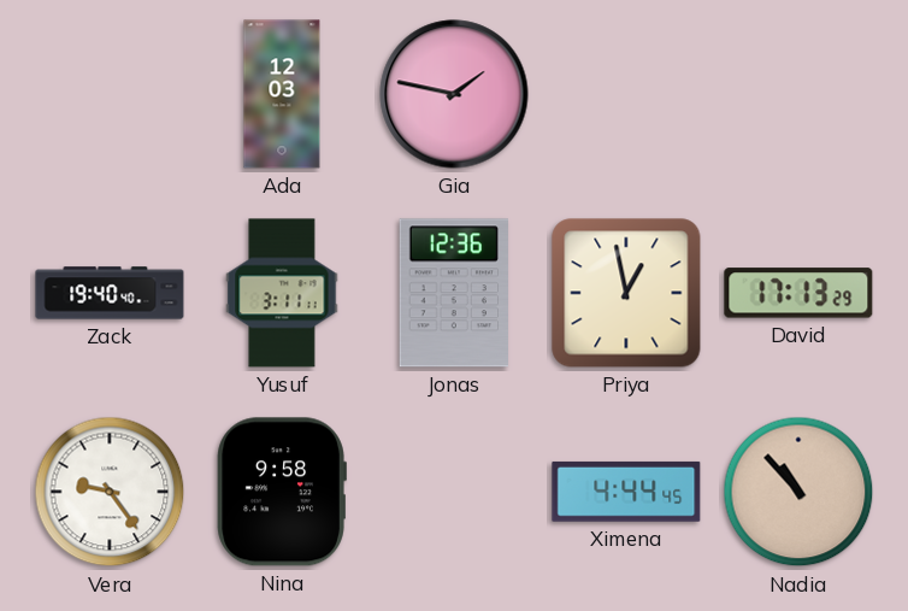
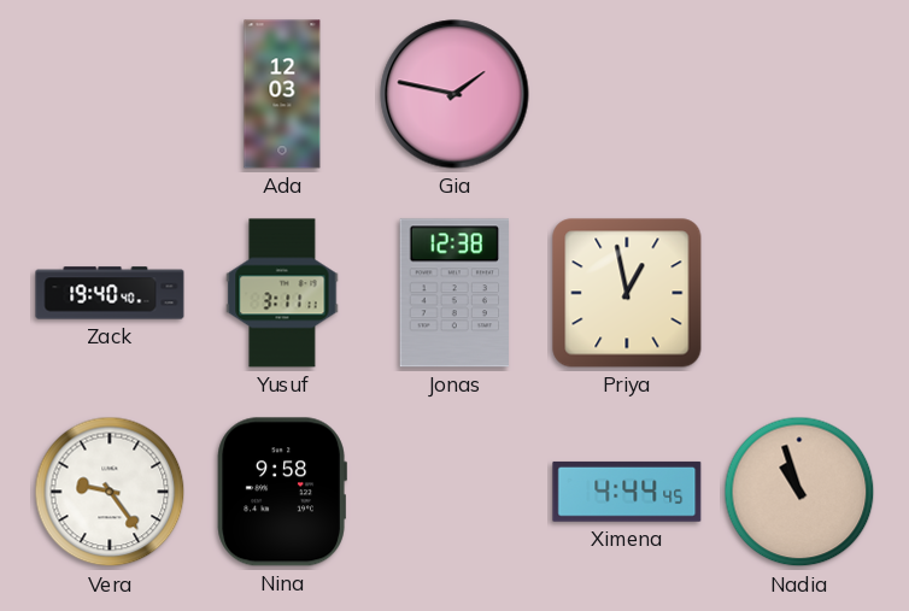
Jonas: 12:36 -> 12:38 (453, 293)
David: 17:13 -> none (798, 293)
Nadia: 10:53 -> 10:57 (799, 492)
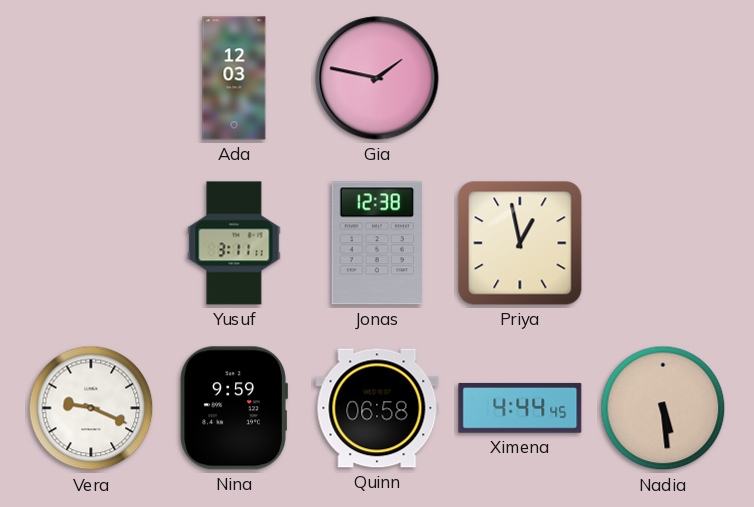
Zack: 19:40 -> none (110, 293)
Vera: 9:24 -> 9:19 (91, 408)
Nina: 9:58 -> 9:59 (234, 408)
Quinn: none -> 06:58 (377, 408)
Nadia: 10:57 -> 5:29 (663, 408)
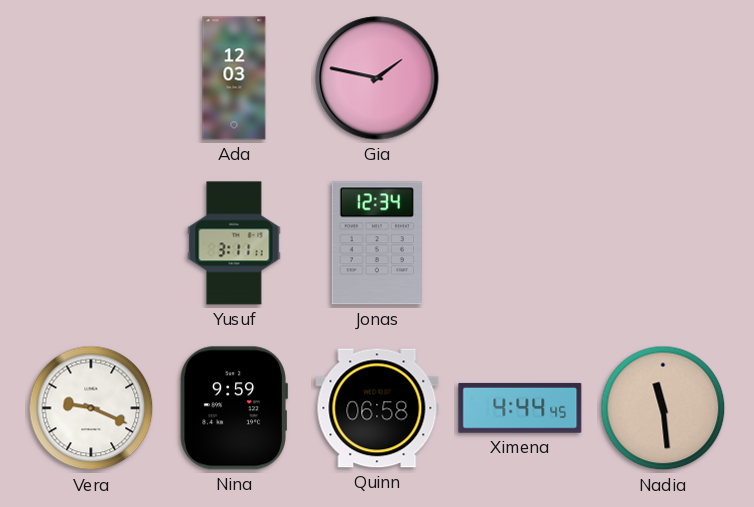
Jonas: 12:38 -> 12:34 (376, 243)
Priya: 12:58 -> none (520, 243)
Nadia: 5:29 -> 11:29 (663, 408)
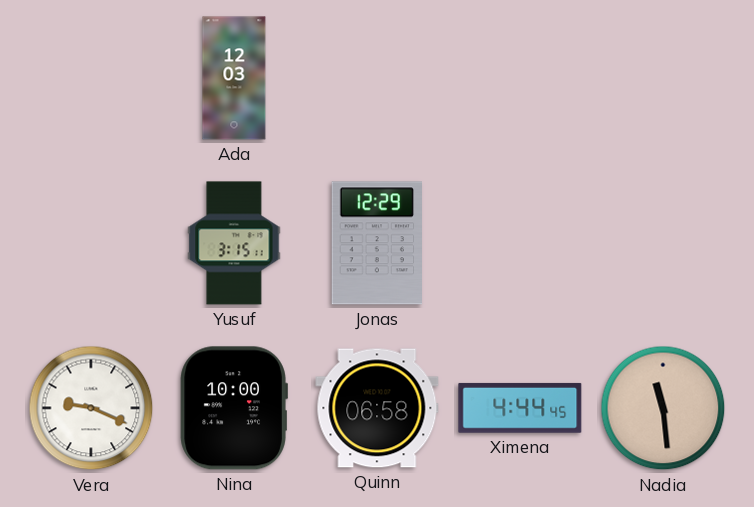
Gia: 1:47 -> none (377, 78)
Yusuf: 3:11 -> 3:15 (234, 243)
Jonas: 12:34 -> 12:29 (376, 243)
Nina: 9:59 -> 10:00 (234, 408)
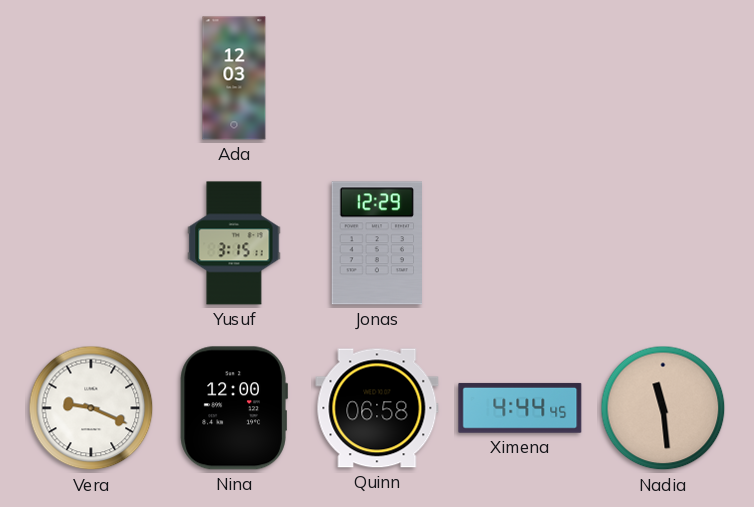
Nina: 10:00 -> 12:00 (234, 408)
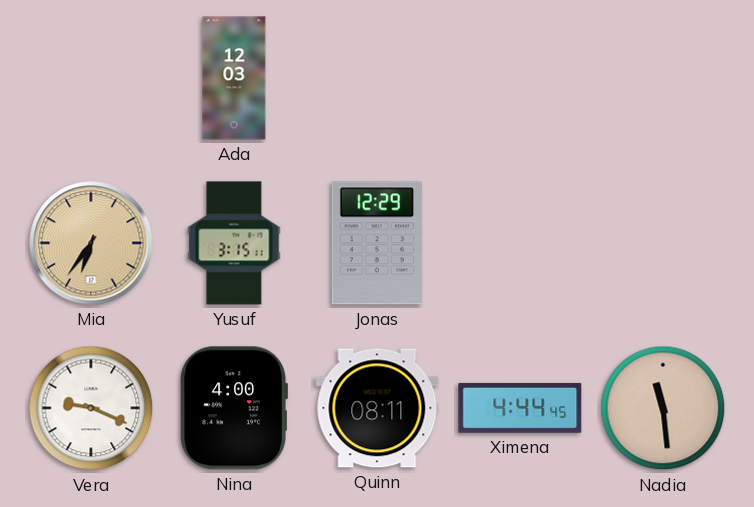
Mia: none -> 6:36 (91, 243)
Nina: 12:00 -> 4:00 (234, 408)
Quinn: 06:58 -> 08:11 (377, 408)
